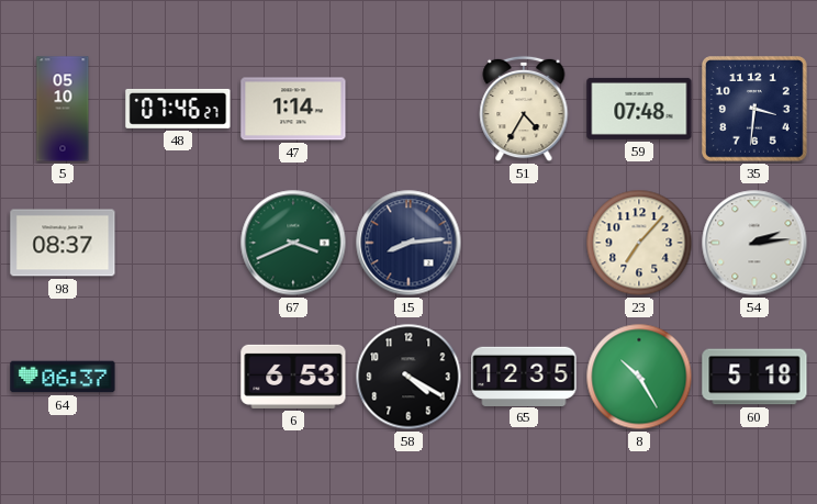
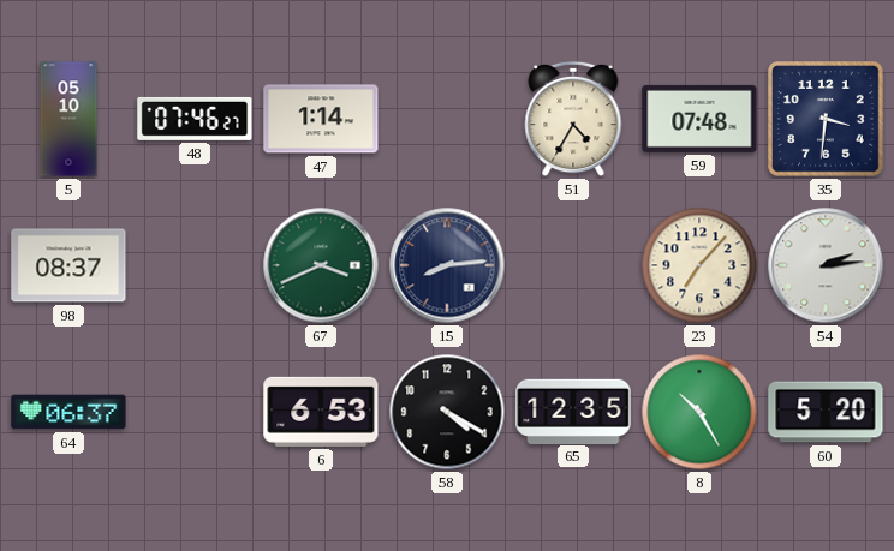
60: 5:18 -> 5:20 (826, 412)
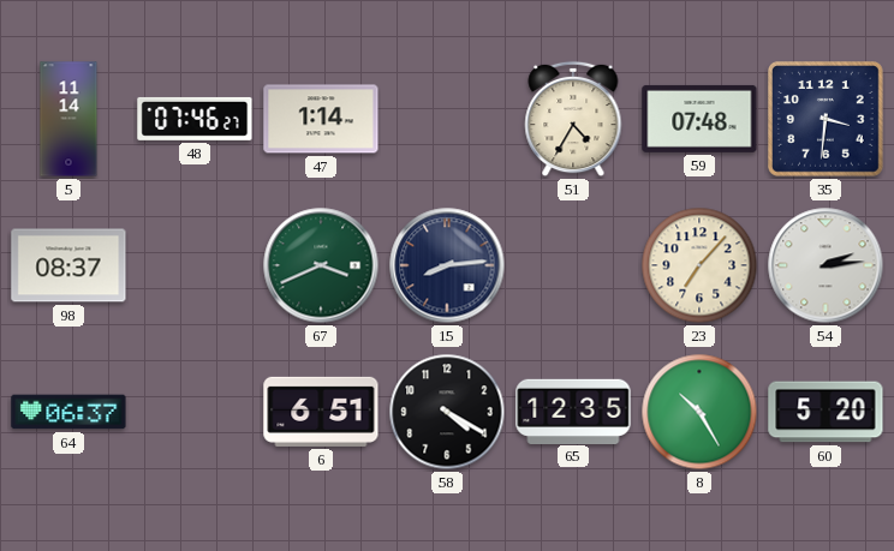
5: 05:10 -> 11:14 (68, 119)
6: 6:53 -> 6:51 (321, 412)
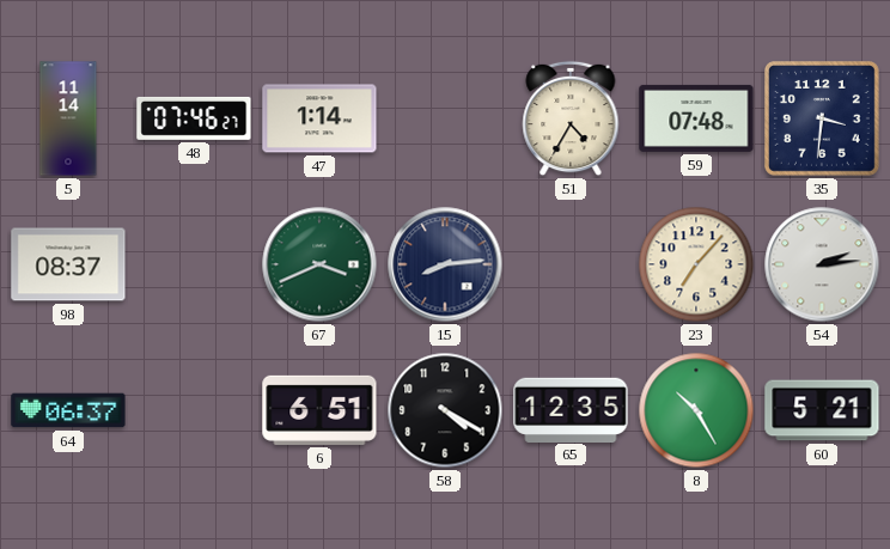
60: 5:20 -> 5:21 (822, 410)
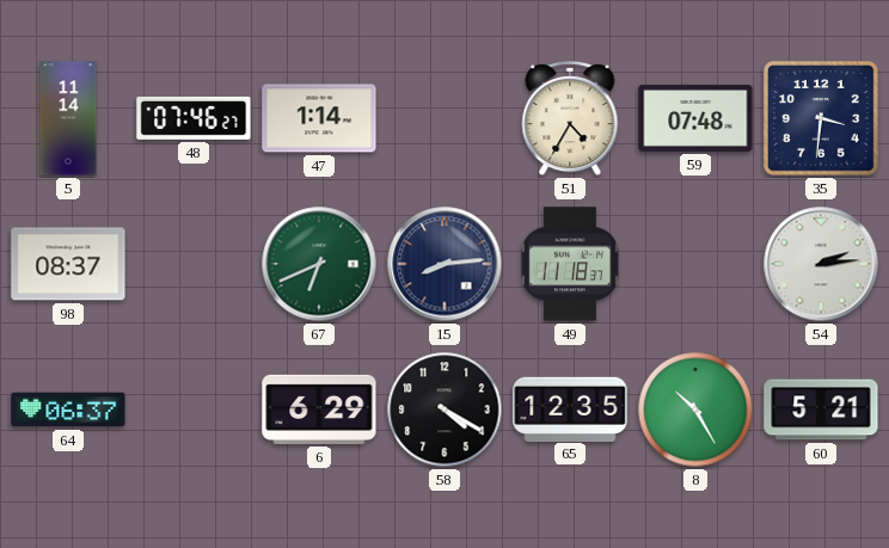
67: 3:41 -> 6:41 (319, 264)
49: none -> 11:18 (569, 264)
23: 7:07 -> none (696, 264)
6: 6:51 -> 6:29 (319, 410)
